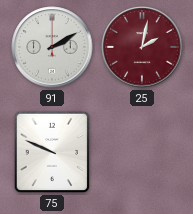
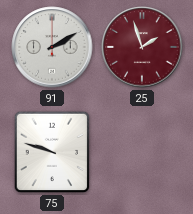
25: 2:02 -> 1:57 (142, 47)
75: 9:49 -> 9:48 (52, 152)
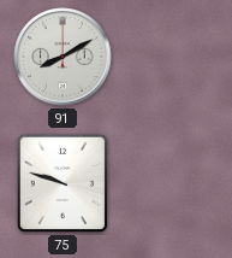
91: 2:10 -> 8:10 (63, 57)
25: 1:57 -> none (142, 47)
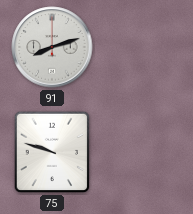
91: 8:10 -> 8:12 (52, 47)
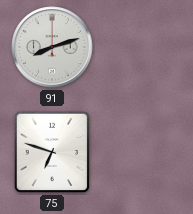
75: 9:48 -> 6:48 (52, 152)
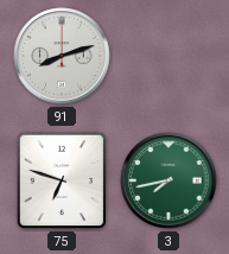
3: none -> 7:43 (168, 180)
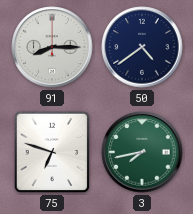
91: 8:12 -> 8:15 (52, 47)
50: none -> 4:39 (142, 47)
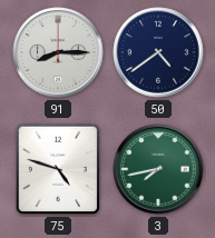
75: 6:48 -> 4:48 (58, 169)
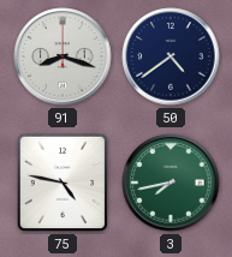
91: 8:15 -> 8:18 (63, 56)
75: 4:48 -> 4:47 (63, 183)
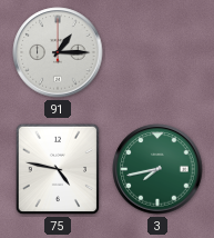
91: 8:18 -> 1:15 (58, 52)
50: 4:39 -> none (171, 56)
